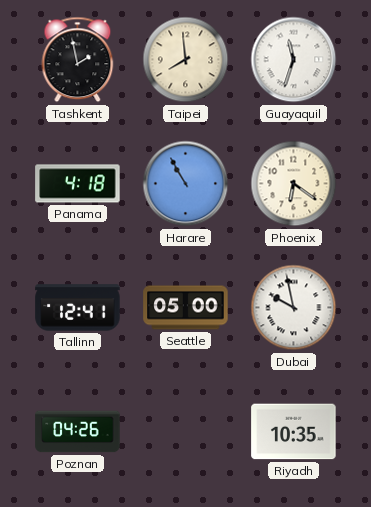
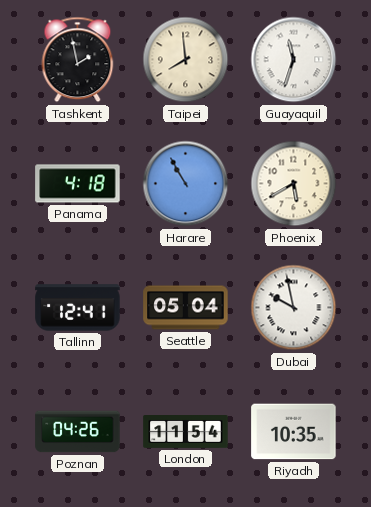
Phoenix: 6:21 -> 5:40 (294, 184)
Seattle: 05:00 -> 05:04 (186, 308)
London: none -> 11:54 (186, 432)
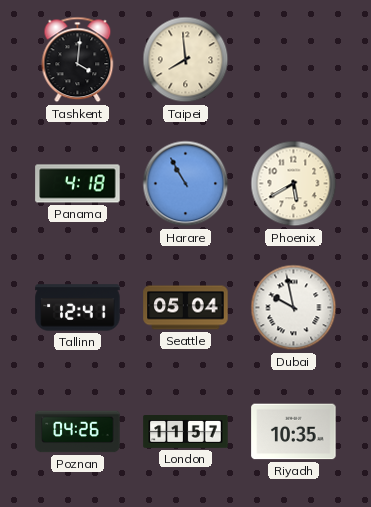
Tashkent: 1:58 -> 4:01 (78, 60)
Guayaquil: 11:33 -> none (294, 60)
London: 11:54 -> 11:57 (186, 432)
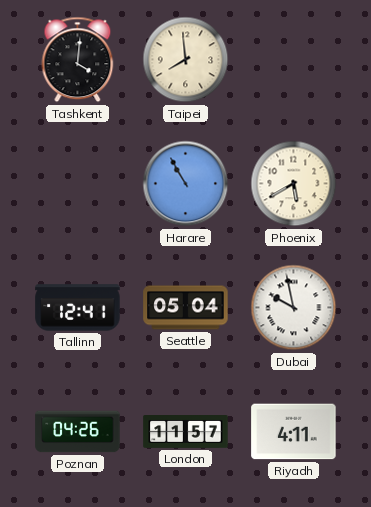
Panama: 4:18 -> none (78, 184)
Riyadh: 10:35 -> 4:11 (294, 432)
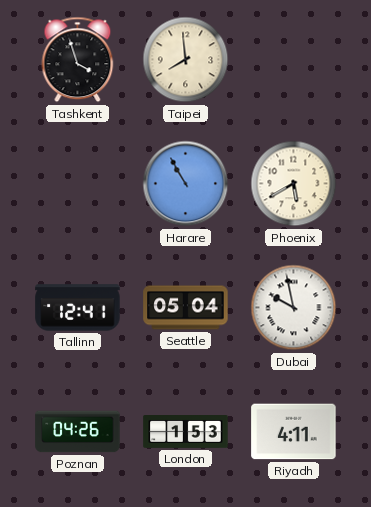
Tashkent: 4:01 -> 3:57 (78, 60)
London: 11:57 -> 1:53 (186, 432)
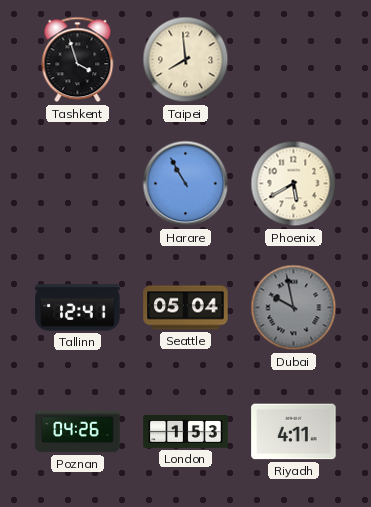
Dubai dial: white -> grey (294, 308)
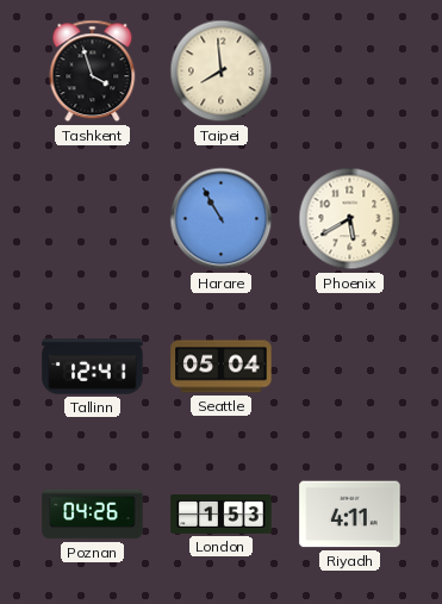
Dubai: 9:58 -> none (294, 308)
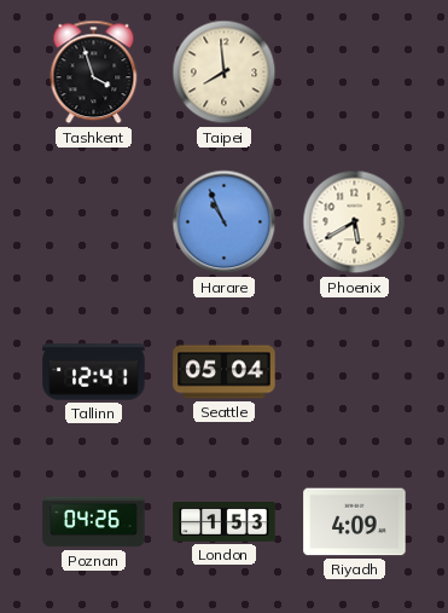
Harare: 10:55 -> 10:56 (225, 222)
Riyadh: 4:11 -> 4:09 (355, 522)
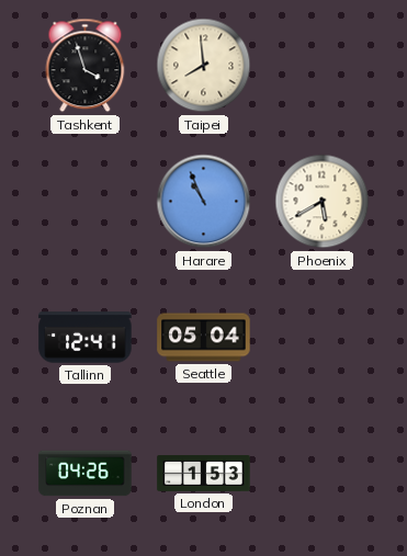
Riyadh: 4:09 -> none (355, 522)
